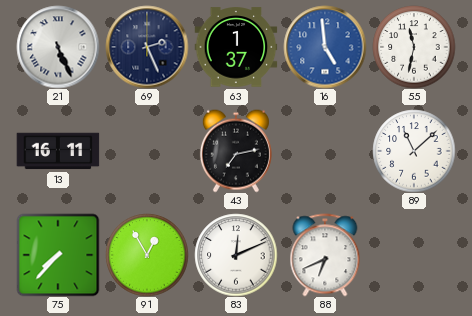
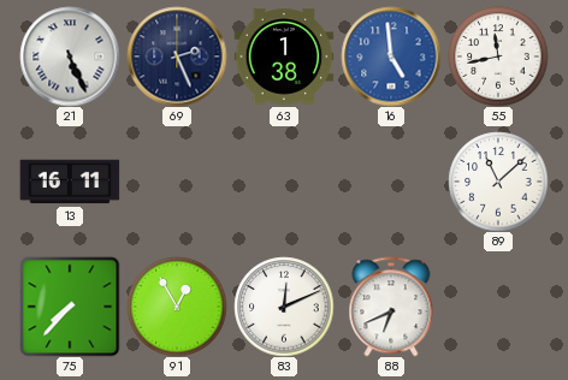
63: 1:37 -> 1:38 (284, 57)
55: 11:32 -> 11:43 (498, 57)
43: 7:13 -> none (236, 151)
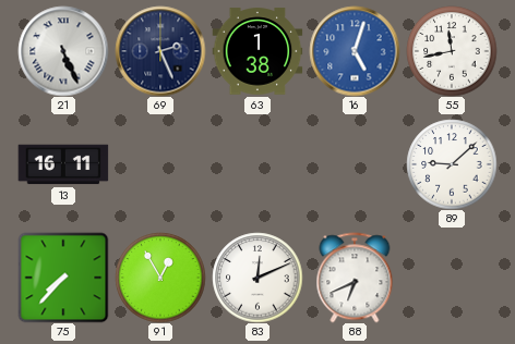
16: 4:59 -> 5:03 (355, 51)
89: 11:08 -> 9:08 (452, 164)
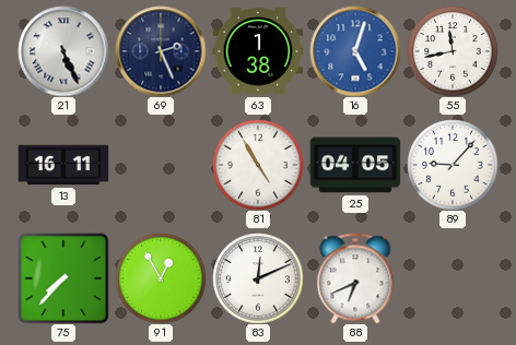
81: none -> 4:55 (258, 165)
25: none -> 04:05 (355, 165)
89: 9:08 -> 9:07 (453, 165)
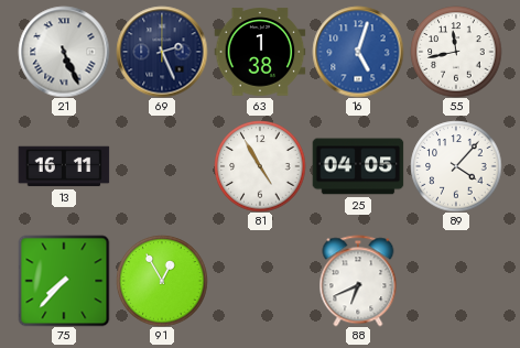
89: 9:07 -> 4:07 (456, 166)
83: 12:11 -> none (258, 278)
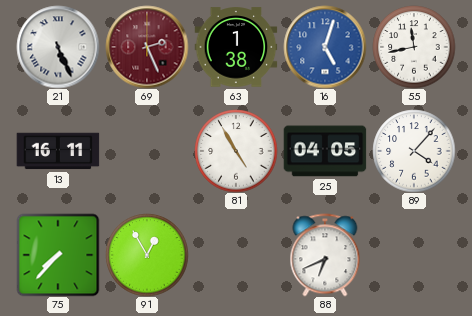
69 dial: navy -> burgundy (147, 47)
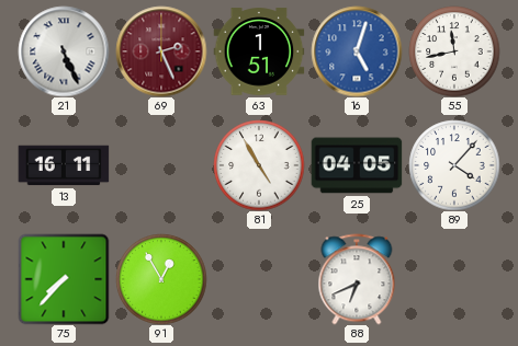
63: 1:38 -> 1:51 (259, 51)
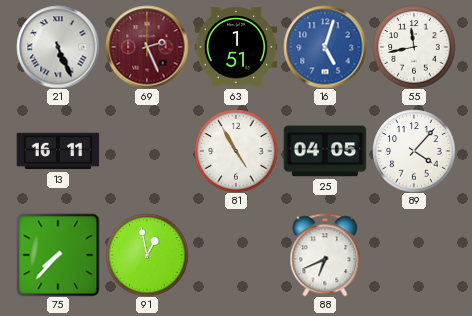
91: 12:55 -> 12:58 (147, 255)
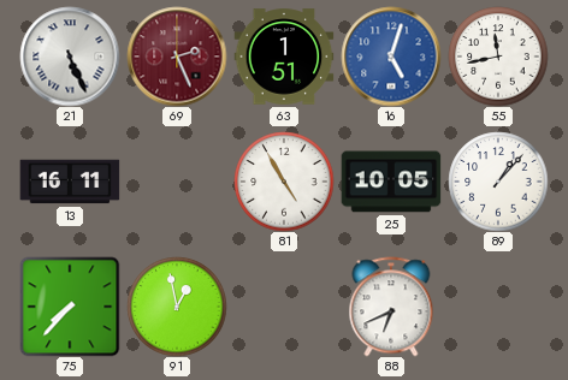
25: 04:05 -> 10:05 (391, 182)
89: 4:07 -> 1:07 (498, 182)
